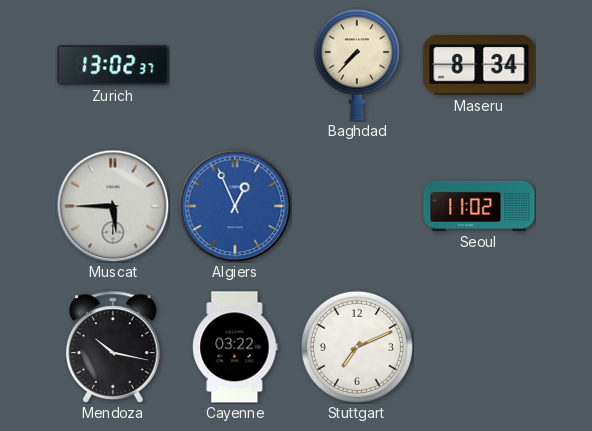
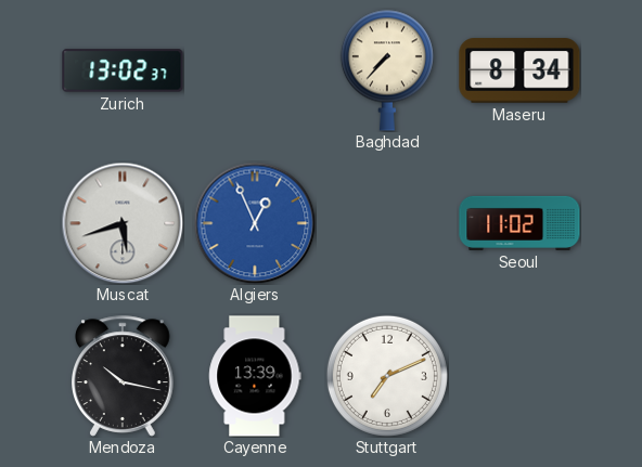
Muscat: 5:45 -> 5:42 (123, 223)
Cayenne: 03:22 -> 13:39 (255, 376)
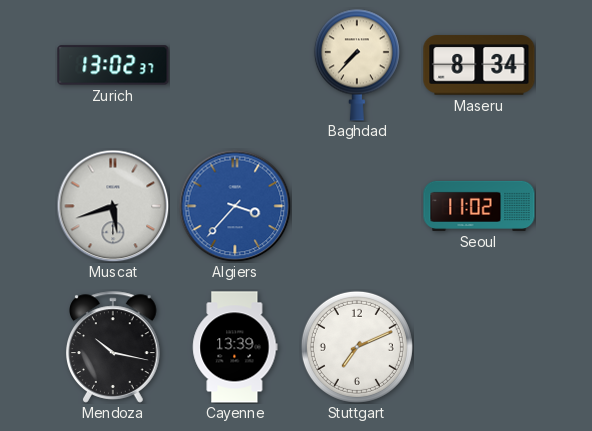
Algiers: 12:56 -> 3:37 (235, 206)
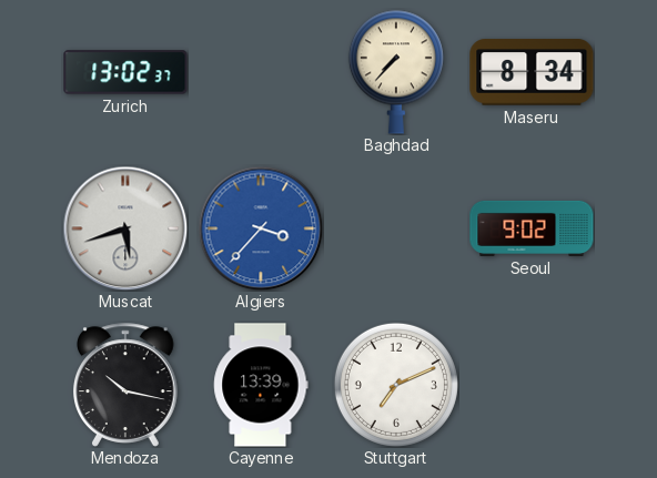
Seoul: 11:02 -> 9:02 (532, 228)
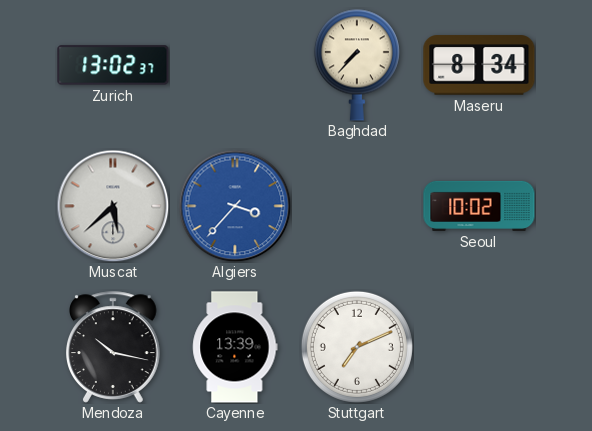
Muscat: 5:42 -> 5:38 (113, 206)
Seoul: 9:02 -> 10:02 (479, 206)
